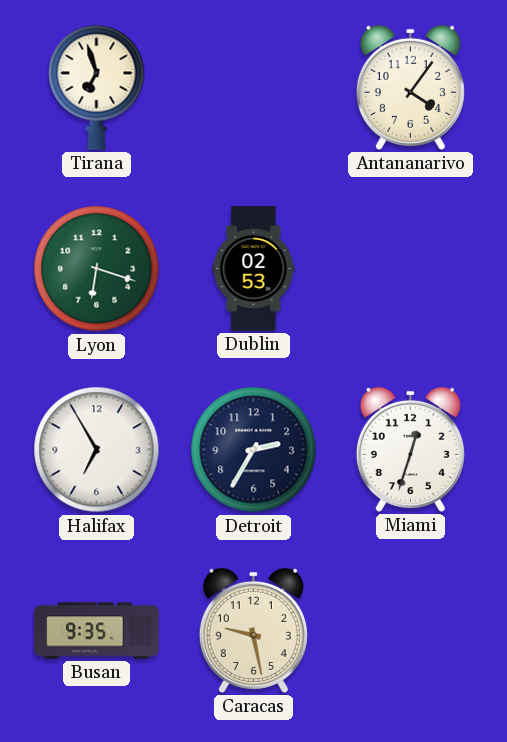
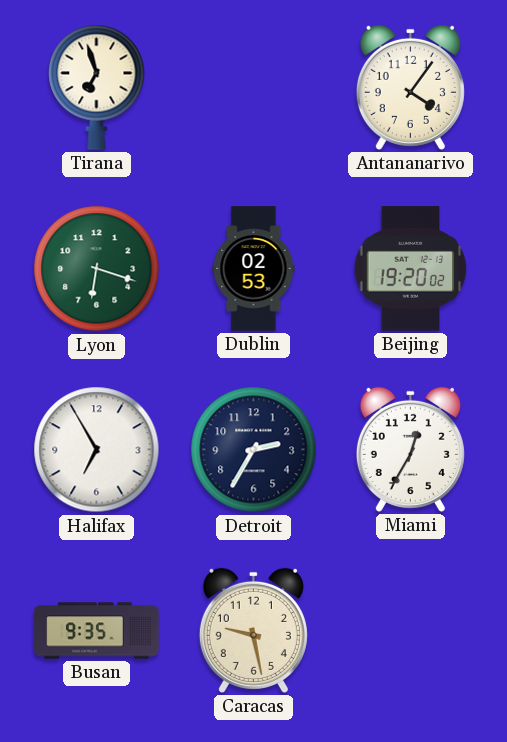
Beijing: none -> 19:20 (411, 269)
Miami: 12:33 -> 12:35 (410, 449)
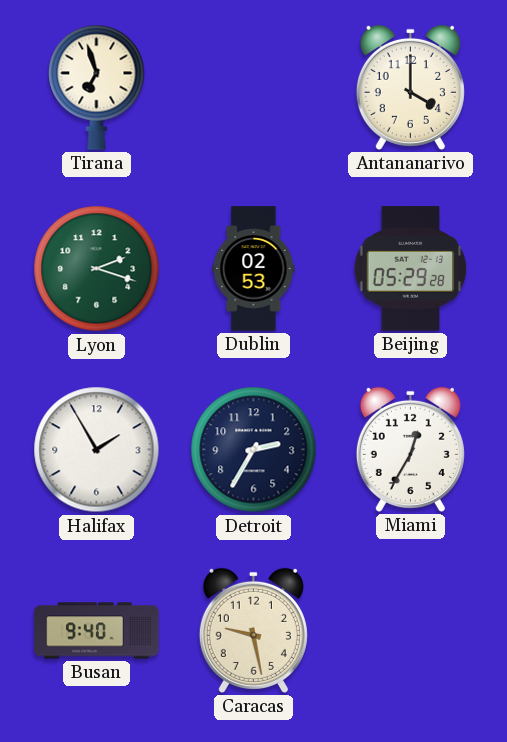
Antananarivo: 4:06 -> 4:00 (410, 87)
Lyon: 6:18 -> 2:18 (97, 269)
Beijing: 19:20 -> 05:29 (411, 269)
Halifax: 6:55 -> 1:55 (97, 450)
Busan: 9:35 -> 9:40 (97, 631)
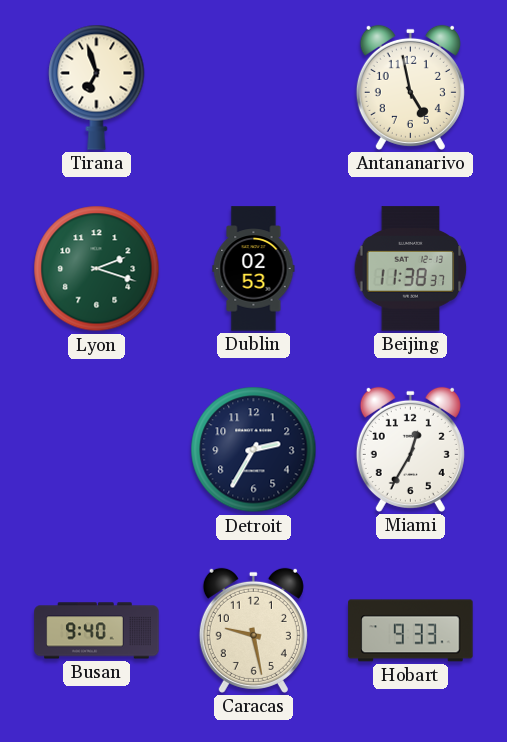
Antananarivo: 4:00 -> 4:58 (410, 87)
Beijing: 05:29 -> 11:38 (411, 269)
Halifax: 1:55 -> none (97, 450)
Hobart: none -> 9:33 (411, 631)
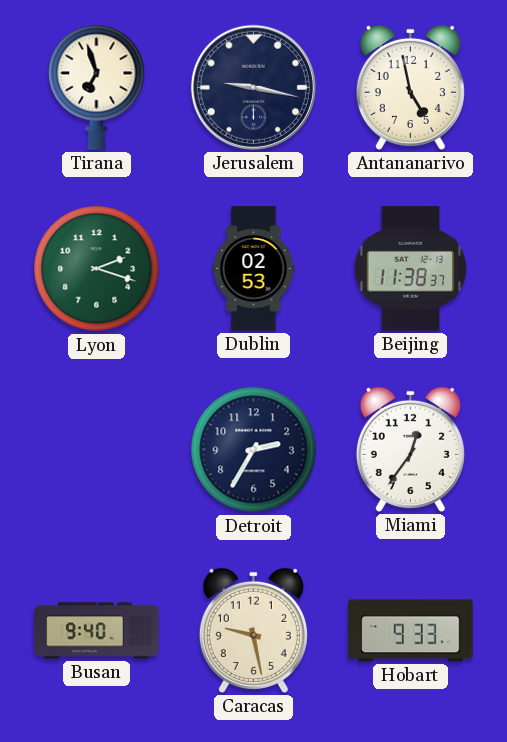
Jerusalem: none -> 9:17 (253, 87)
Miami: 12:35 -> 12:36 (410, 449)
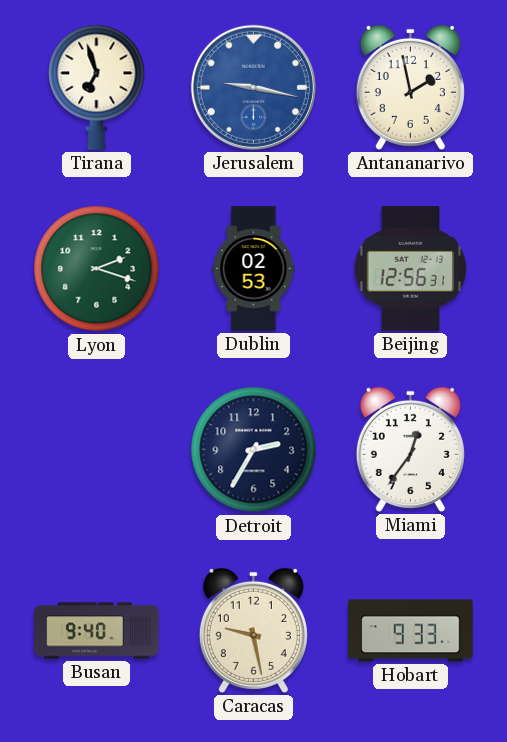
Jerusalem dial: navy -> blue (253, 87)
Antananarivo: 4:58 -> 1:58 (410, 87)
Beijing: 11:38 -> 12:56 (411, 269)
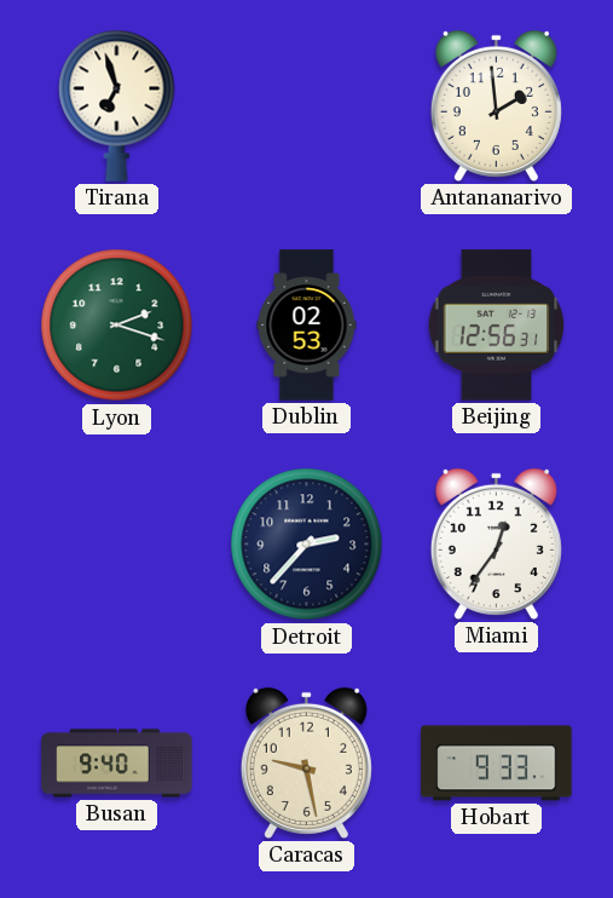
Jerusalem: 9:17 -> none (253, 87)
Antananarivo: 1:58 -> 1:59 (496, 105)
Detroit: 2:35 -> 2:37 (307, 545)
